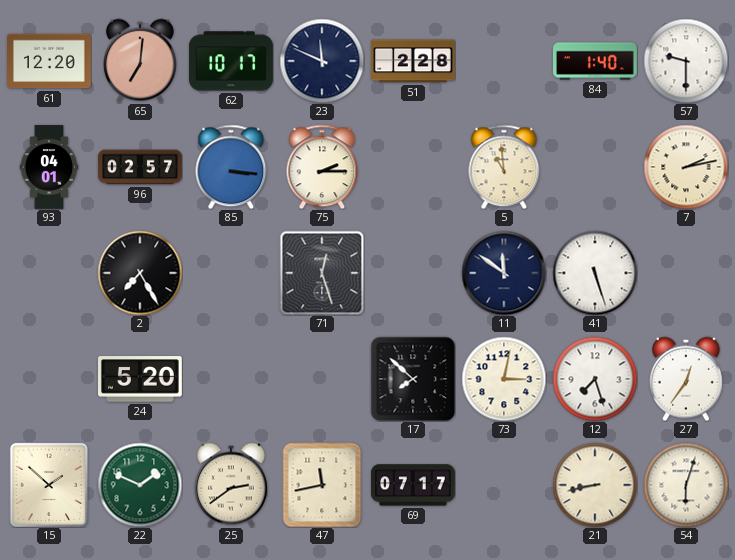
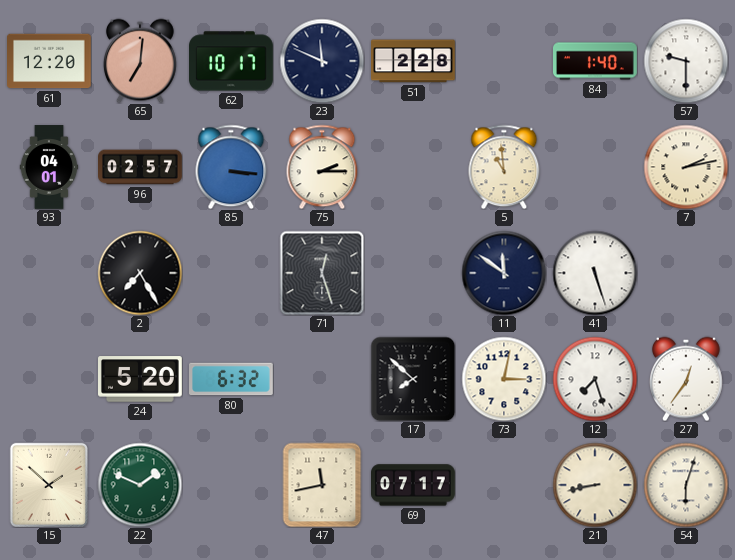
80: none -> 6:32 (232, 379)
25: 2:39 -> none (231, 485)
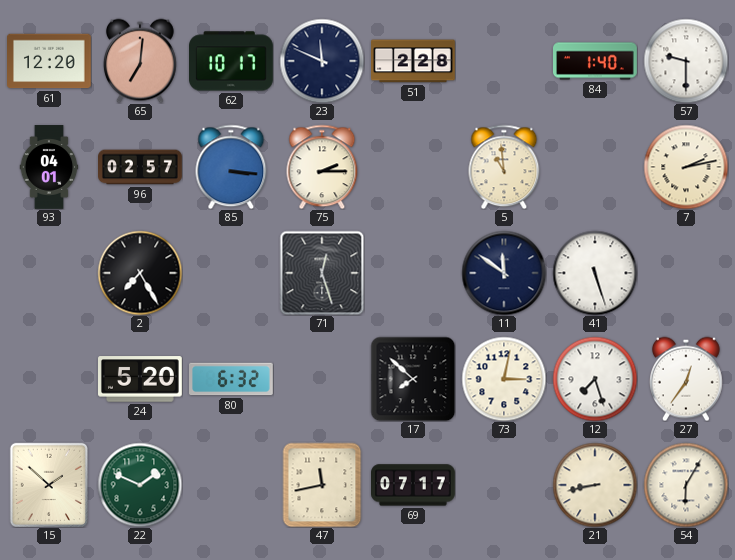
54: 6:03 -> 6:05 (686, 485)
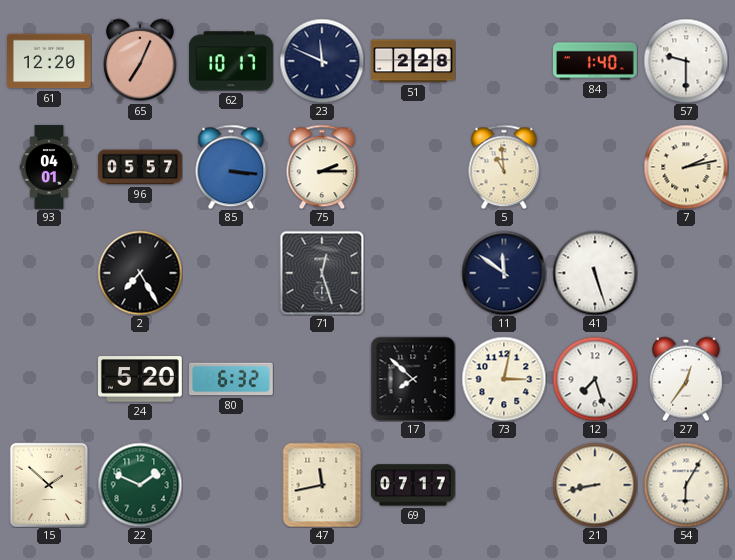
65: 7:01 -> 7:04 (140, 61)
96: 02:57 -> 05:57 (141, 167)
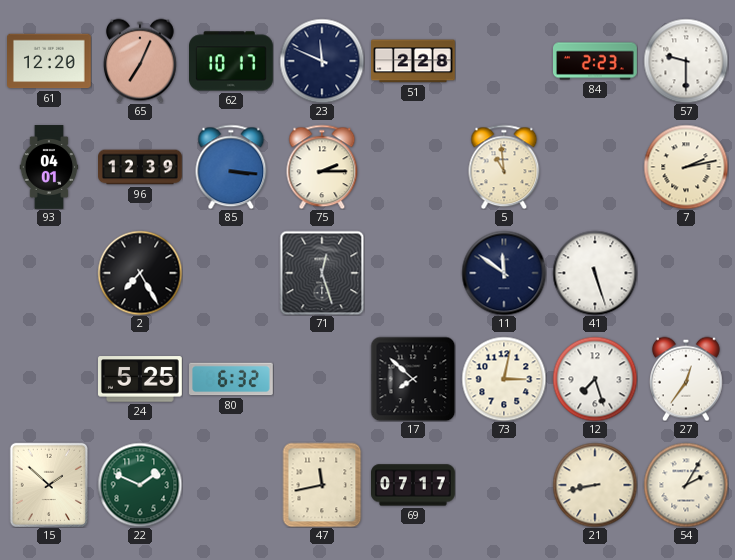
84: 1:40 -> 2:23 (596, 61)
96: 05:57 -> 12:39 (141, 167)
24: 5:20 -> 5:25 (141, 379)
54: 6:05 -> 2:05 (686, 485)
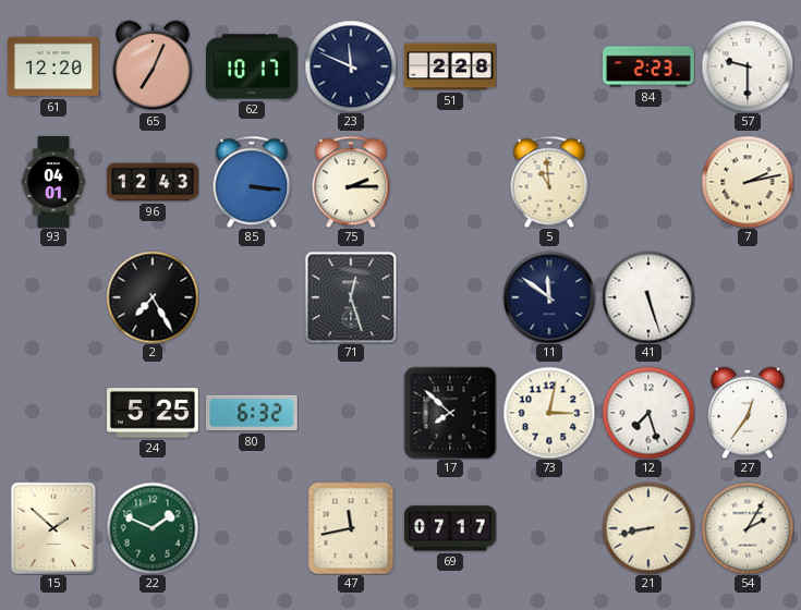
96: 12:39 -> 12:43 (154, 182)
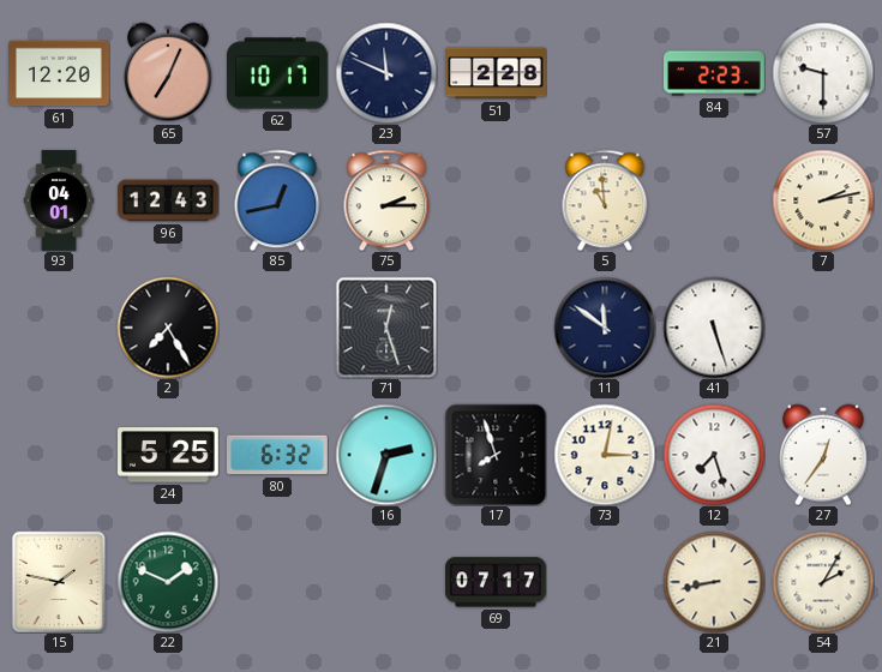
85: 3:16 -> 12:43 (277, 200)
16: none -> 2:33 (386, 455)
17: 7:52 -> 7:57 (496, 455)
15: 1:52 -> 1:47 (59, 581)
47: 11:43 -> none (351, 528)
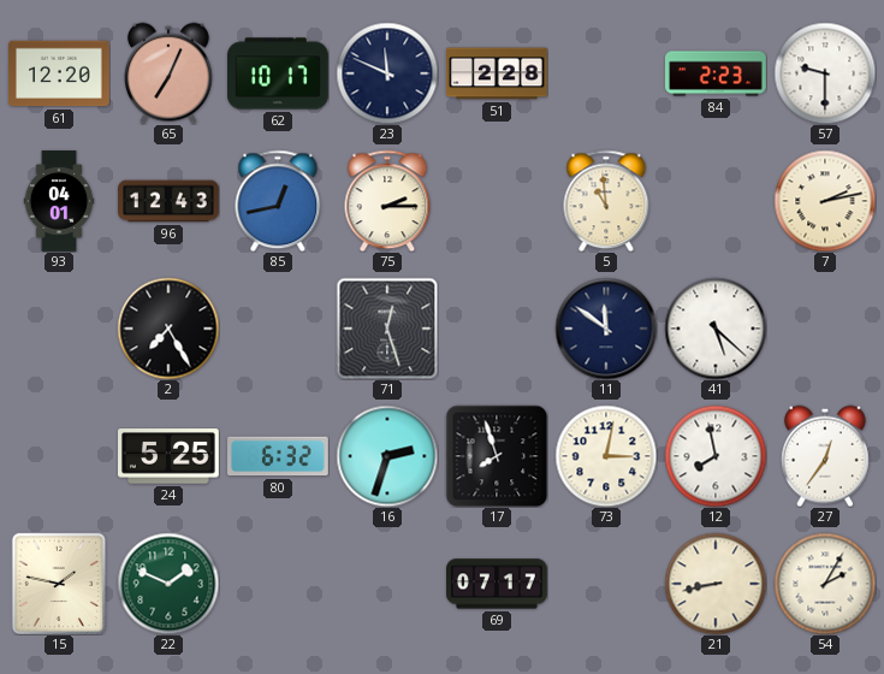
41: 5:27 -> 5:22 (716, 329)
12: 7:27 -> 7:58 (716, 456)
